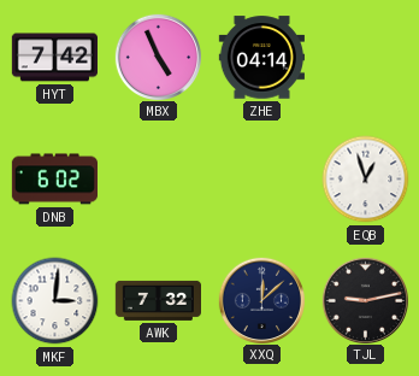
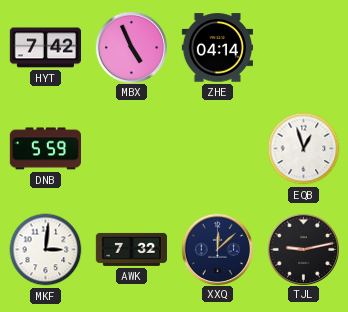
DNB: 6:02 -> 5:59 (45, 149)
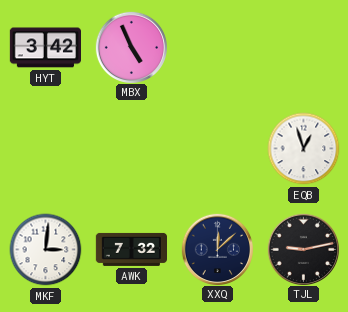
HYT: 7:42 -> 3:42 (45, 48)
ZHE: 04:14 -> none (217, 48)
DNB: 5:59 -> none (45, 149)
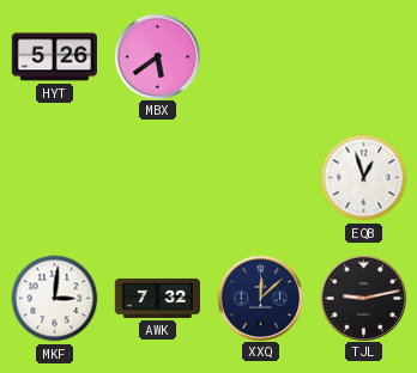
HYT: 3:42 -> 5:26 (54, 57)
MBX: 4:56 -> 5:39 (157, 56)
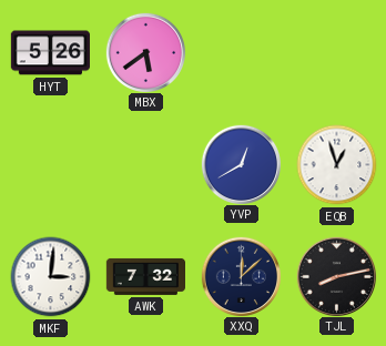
YVP: none -> 12:40 (241, 164)
TJL: 9:13 -> 8:13 (336, 276)
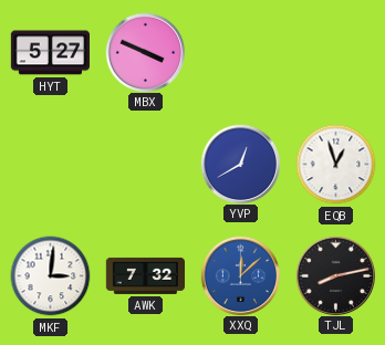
HYT: 5:26 -> 5:27 (50, 53)
MBX: 5:39 -> 3:49 (145, 52)
XXQ dial: navy -> blue (240, 275)
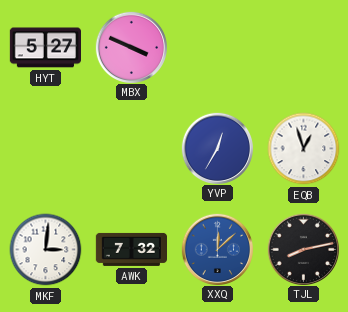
YVP: 12:40 -> 12:35 (217, 148)
